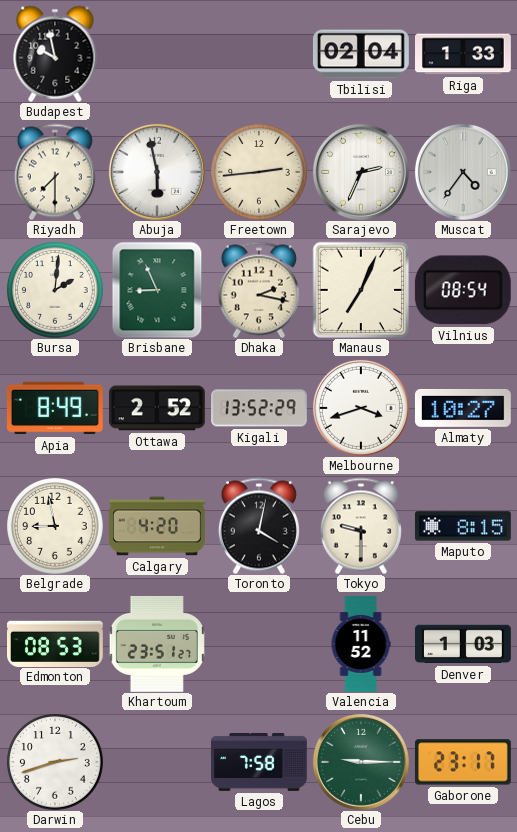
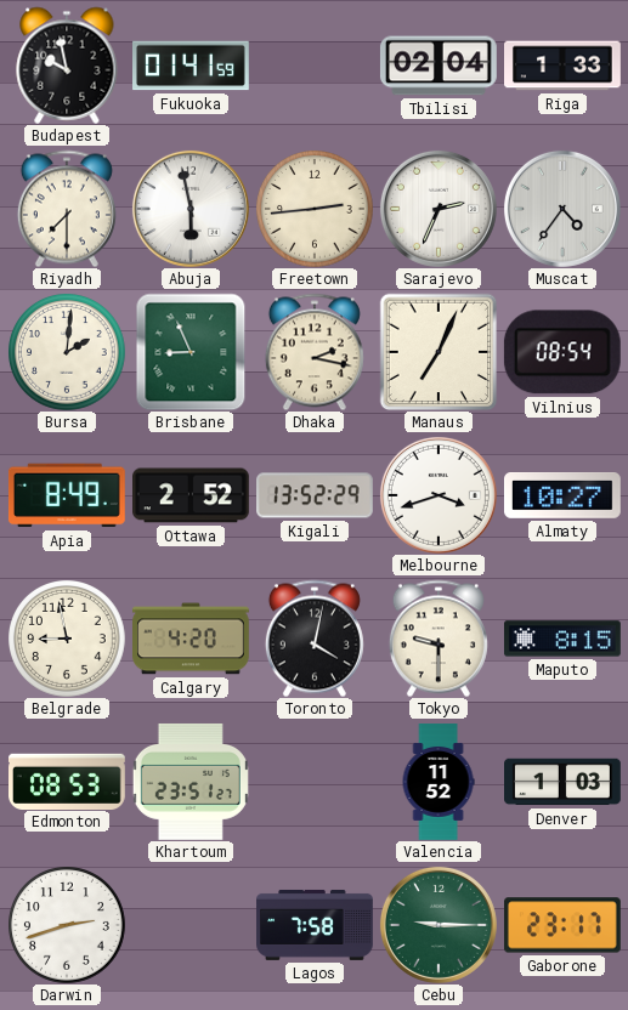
Fukuoka: none -> 01:41 (192, 66)
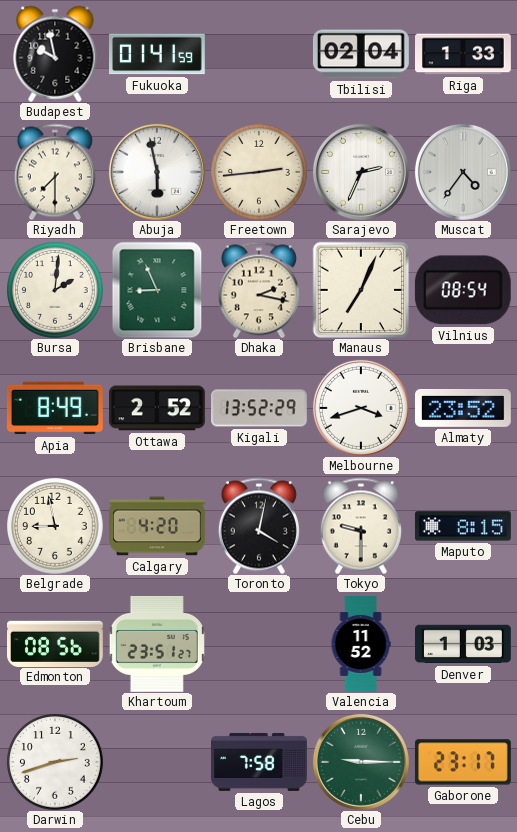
Almaty: 10:27 -> 23:52 (463, 409)
Edmonton: 08:53 -> 08:56 (56, 643)
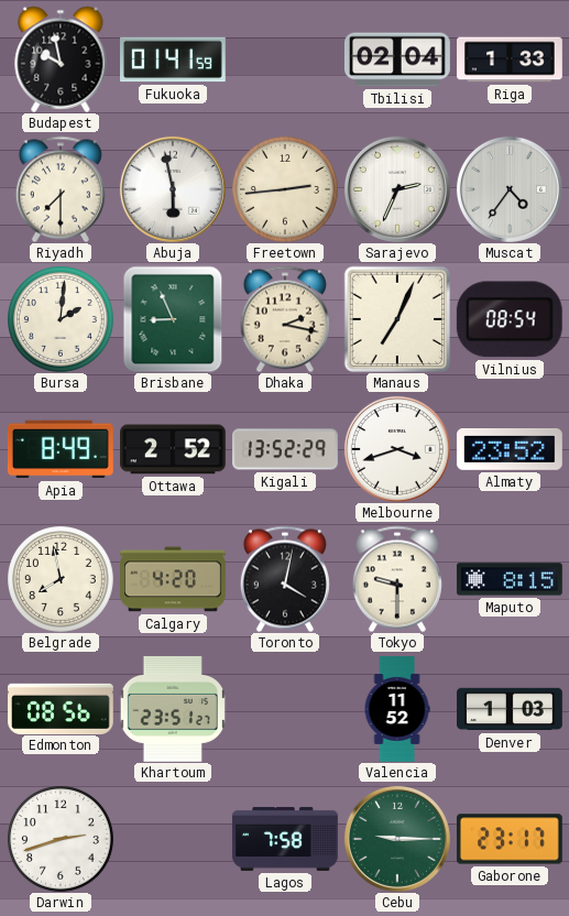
Belgrade: 8:58 -> 7:58 (61, 579)
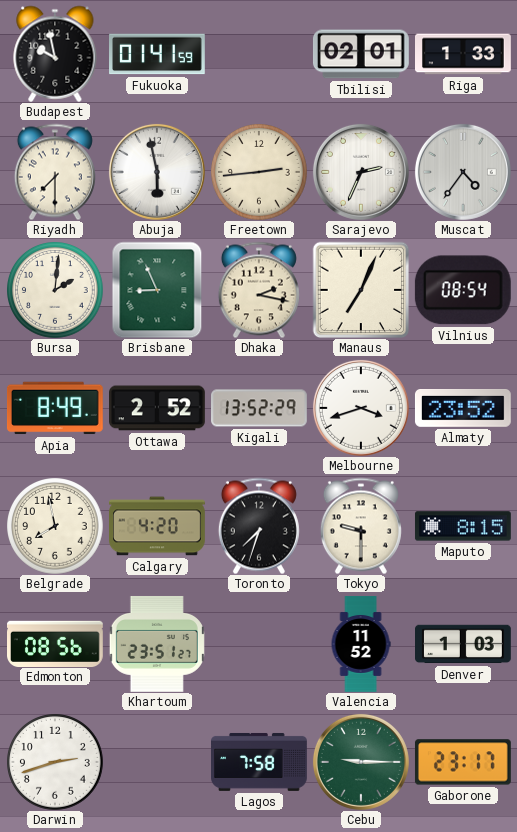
Tbilisi: 02:04 -> 02:01 (361, 54)
Toronto: 4:02 -> 7:33 (259, 526)
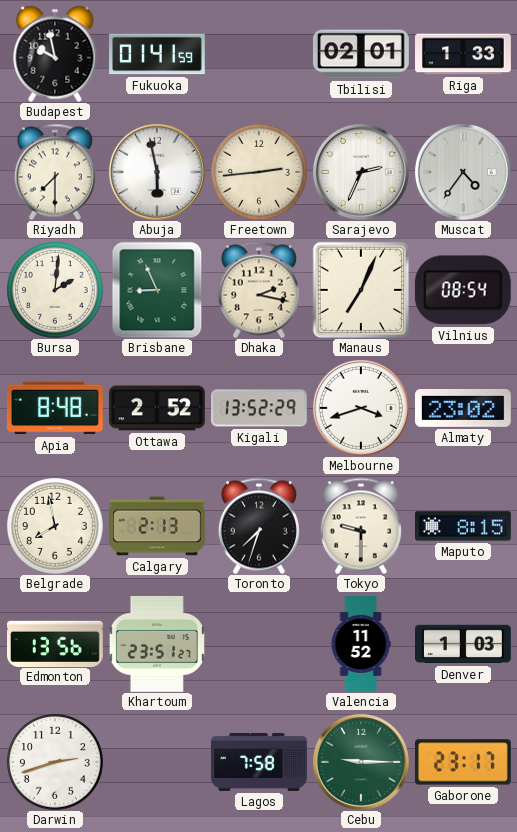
Apia: 8:49 -> 8:48 (55, 408)
Almaty: 23:52 -> 23:02 (463, 409)
Calgary: 4:20 -> 2:13 (158, 526)
Edmonton: 08:56 -> 13:56 (56, 643)
